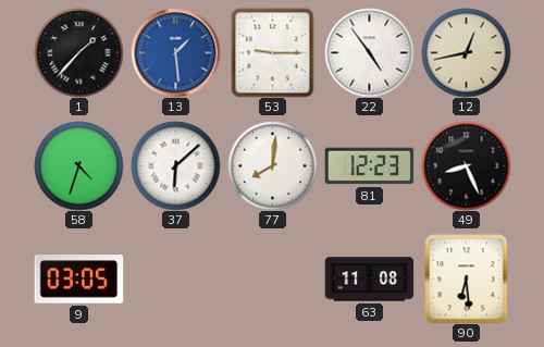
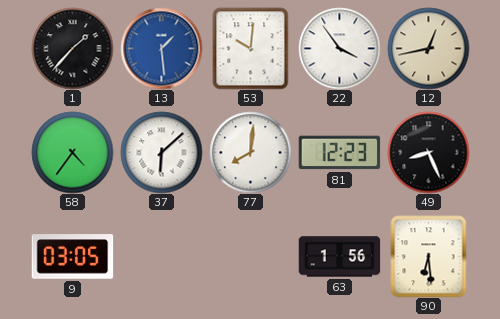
53: 9:15 -> 10:01 (251, 48)
22: 4:54 -> 3:54 (339, 48)
58: 4:33 -> 4:36 (72, 152)
63: 11:08 -> 1:56 (339, 257)
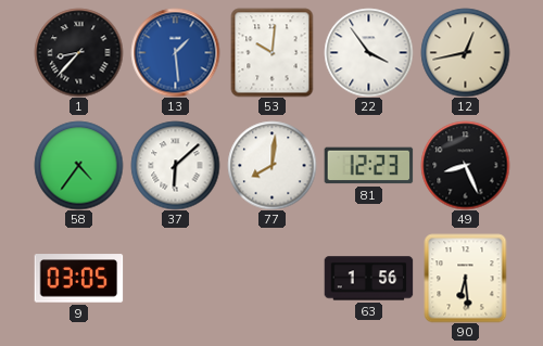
1: 1:37 -> 8:37 (78, 52)
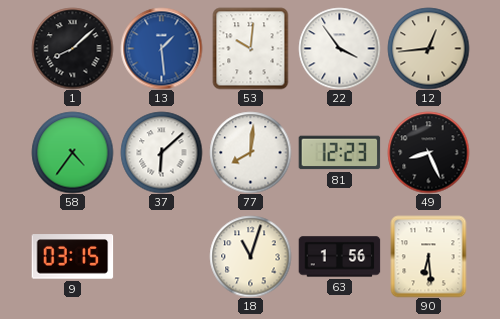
1: 8:37 -> 8:08 (72, 48)
12: 12:43 -> 12:44 (428, 48)
9: 03:05 -> 03:15 (72, 257)
18: none -> 11:03 (250, 256)
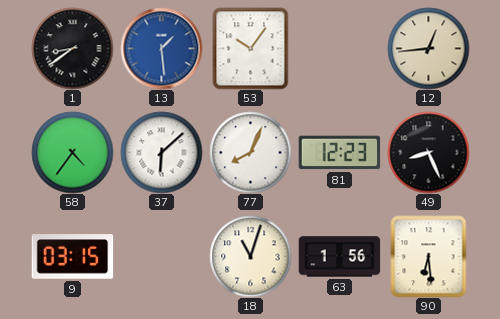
1: 8:08 -> 8:39 (72, 48)
53: 10:01 -> 10:06 (251, 48)
22: 3:54 -> none (339, 48)
77: 8:01 -> 8:04 (250, 152)
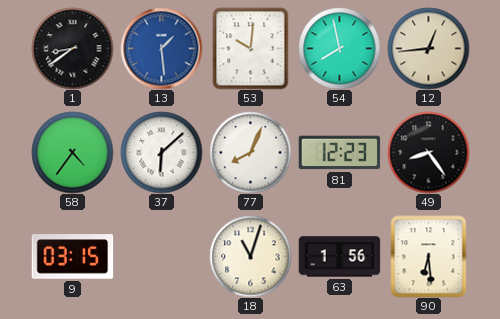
53: 10:06 -> 10:01 (251, 48)
54: none -> 7:58 (339, 48)
49: 8:26 -> 8:24 (428, 152)
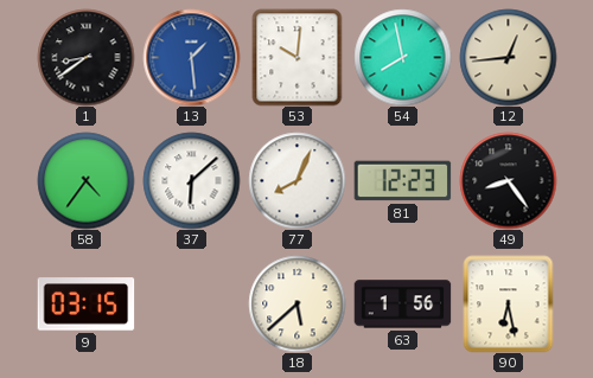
18: 11:03 -> 5:38 (296, 303)
90: 6:29 -> 6:28 (509, 303)
